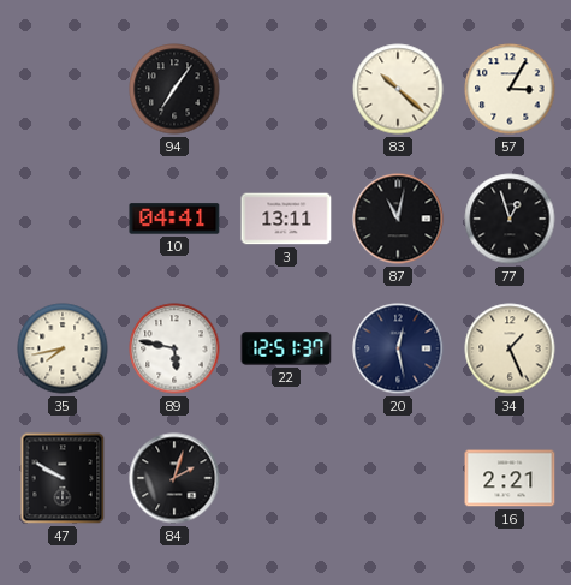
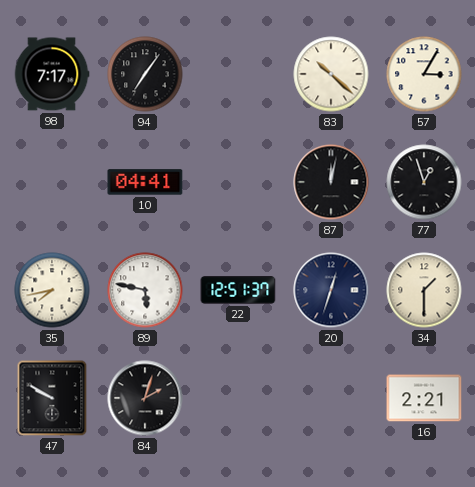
98: none -> 7:17 (52, 74)
3: 13:11 -> none (286, 219)
87: 11:02 -> 12:02 (331, 182)
20: 12:28 -> 12:33 (331, 290)
34: 1:26 -> 1:30 (424, 290)
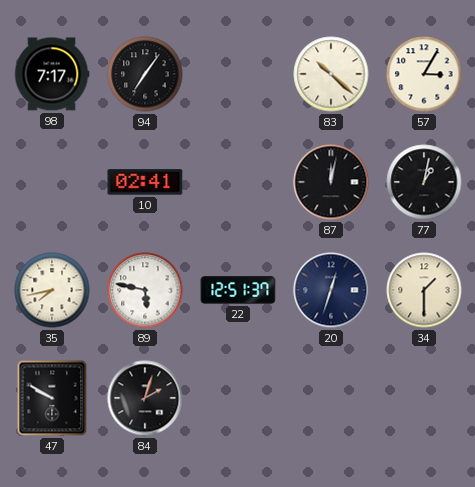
10: 04:41 -> 02:41 (145, 182)
77: 12:57 -> 1:02 (424, 182)
16: 2:21 -> none (424, 398)
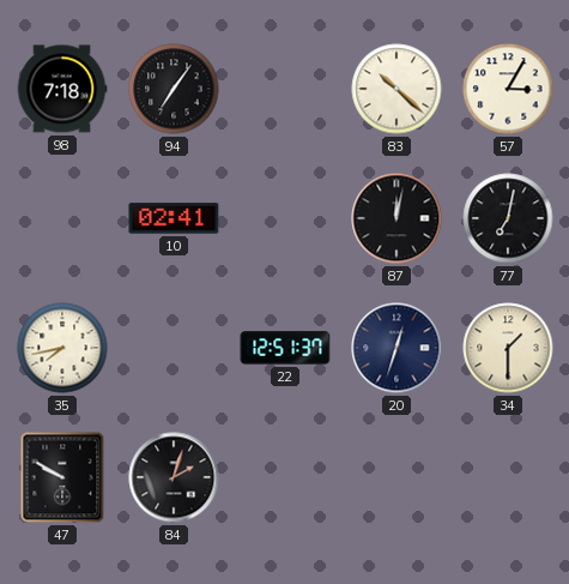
98: 7:17 -> 7:18 (62, 89)
77: 1:02 -> 7:02 (508, 218)
89: 5:47 -> none (145, 290)
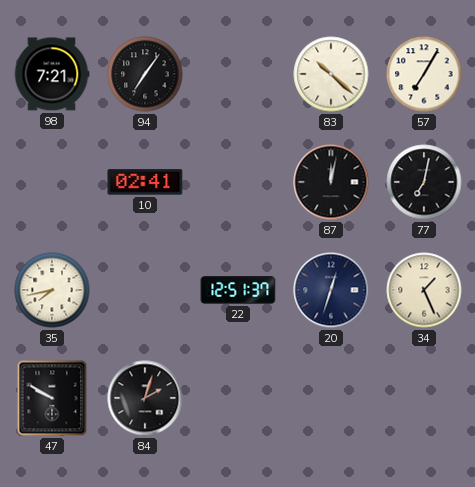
98: 7:18 -> 7:21 (52, 74)
57: 3:05 -> 7:05 (424, 74)
34: 1:30 -> 1:26 (424, 290)
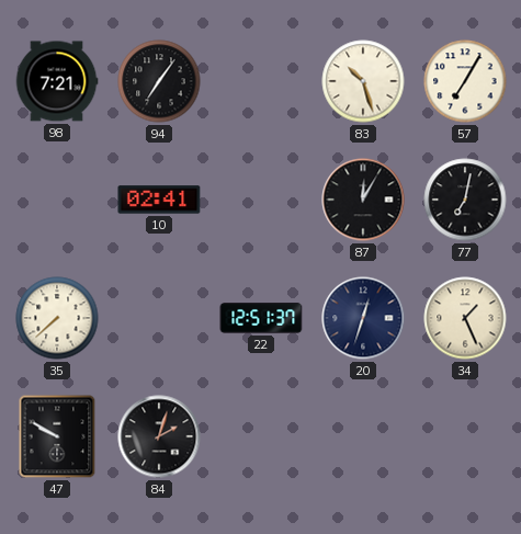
83: 10:22 -> 10:27 (363, 81)
87: 12:02 -> 12:05 (363, 200)
35: 7:43 -> 7:38 (57, 318)
